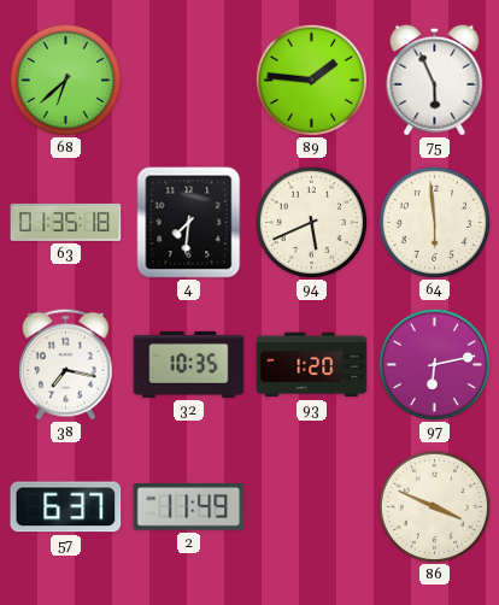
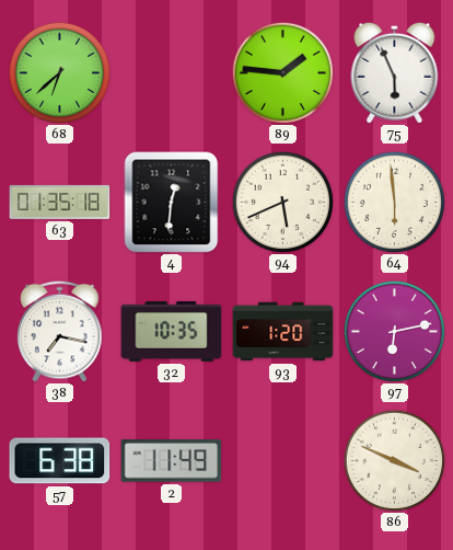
4: 7:31 -> 12:31 (172, 203)
57: 6:37 -> 6:38 (60, 461)
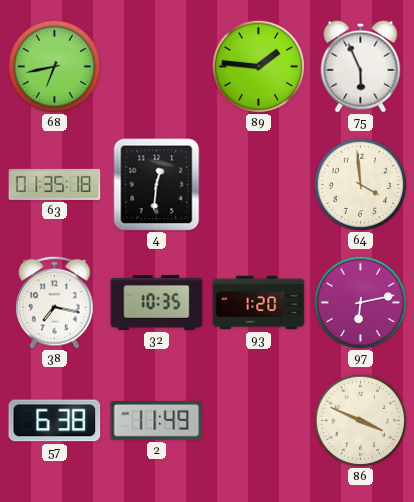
68: 6:38 -> 6:43 (54, 66)
94: 5:41 -> none (282, 202)
64: 5:59 -> 3:59 (360, 184)
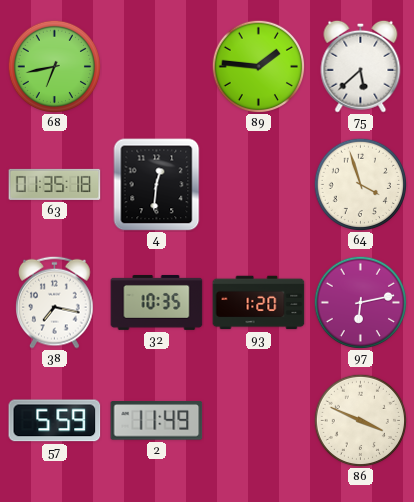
75: 5:56 -> 5:38 (361, 66)
64: 3:59 -> 3:57 (360, 184)
57: 6:38 -> 5:59 (55, 421)
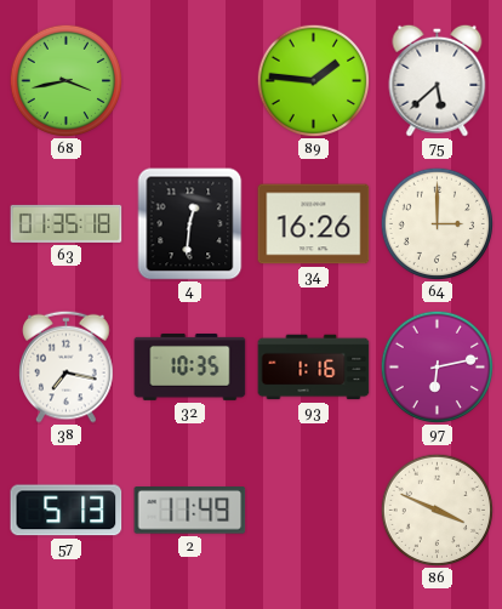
68: 6:43 -> 3:43 (65, 80)
34: none -> 16:26 (314, 224)
64: 3:57 -> 3:00 (437, 223)
93: 1:20 -> 1:16 (314, 368)
57: 5:59 -> 5:13 (67, 511)
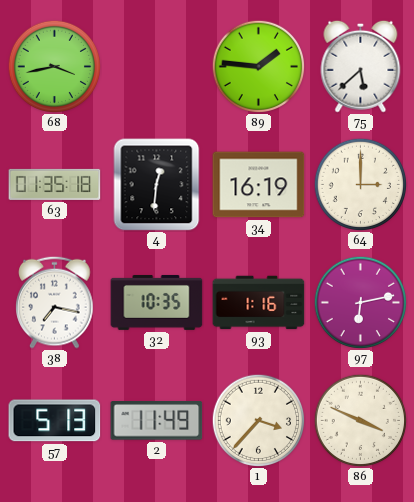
34: 16:26 -> 16:19 (259, 185)
1: none -> 3:37 (258, 420)
